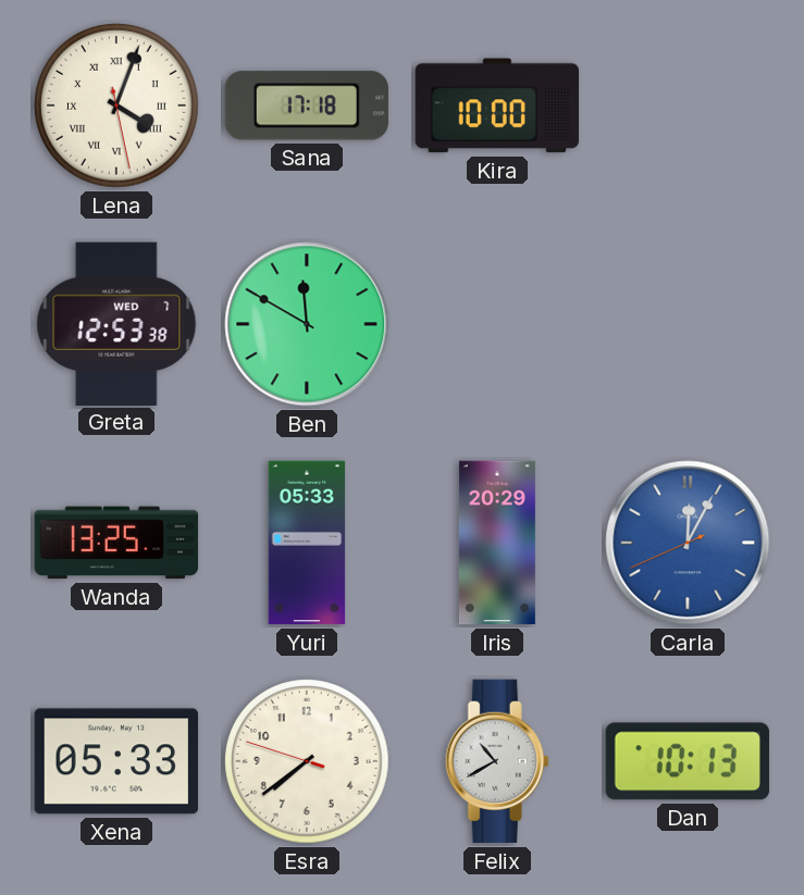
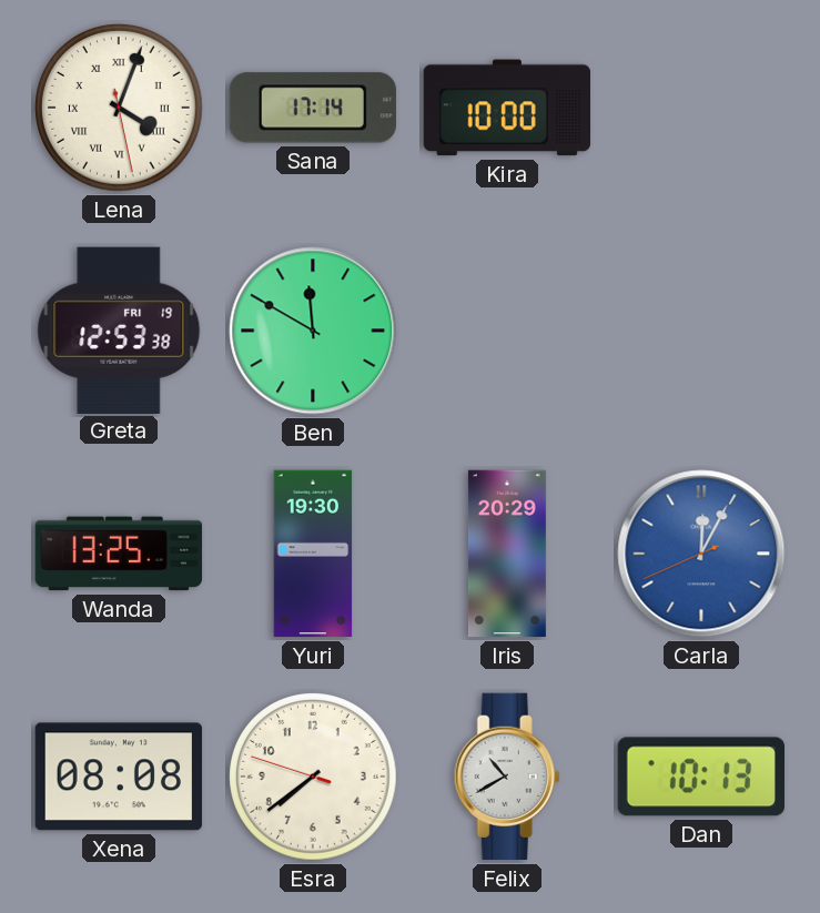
Sana: 17:18 -> 17:14 (313, 108)
Greta date: WED 7 -> FRI 19 (119, 329)
Yuri: 05:33 -> 19:30 (313, 554)
Xena: 05:33 -> 08:08 (118, 777)
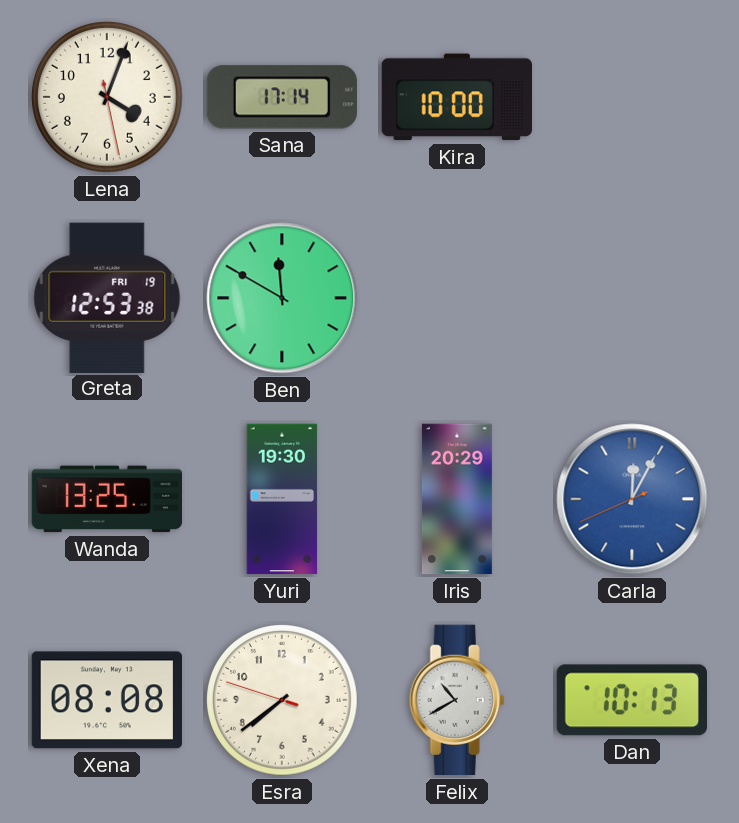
Lena numerals: Roman -> Arabic (108, 98)
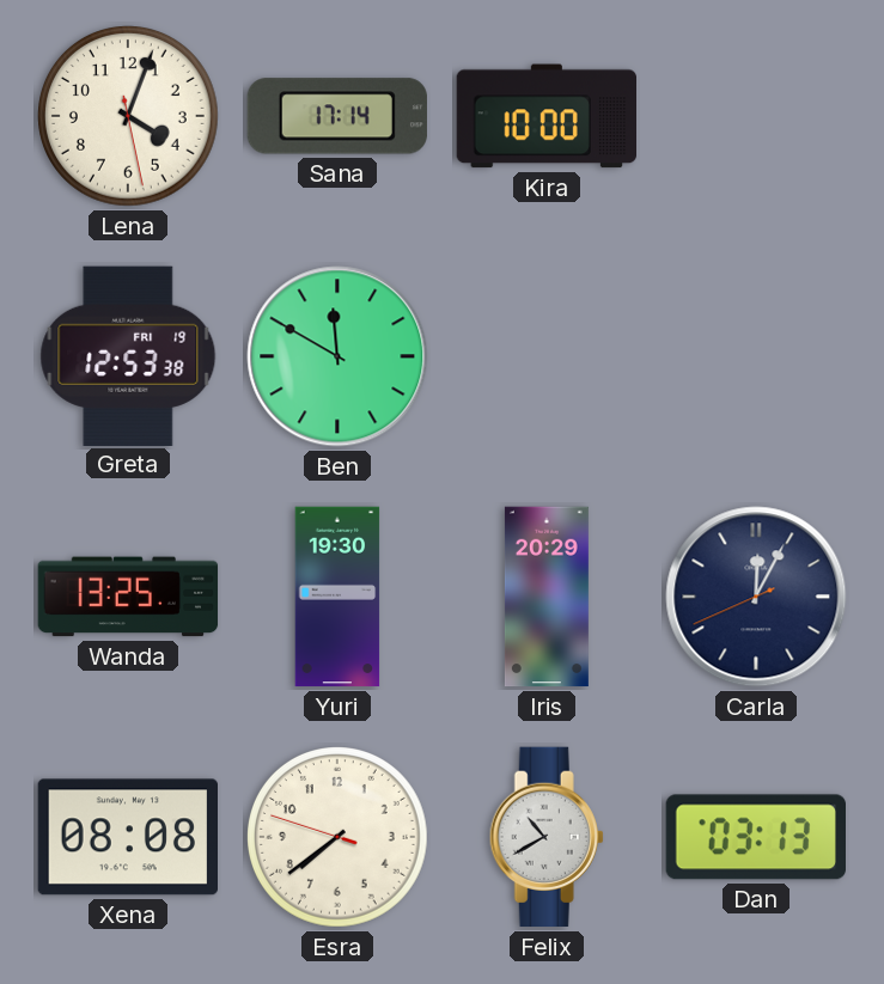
Carla dial: blue -> navy (756, 597)
Dan: 10:13 -> 03:13 (755, 837)
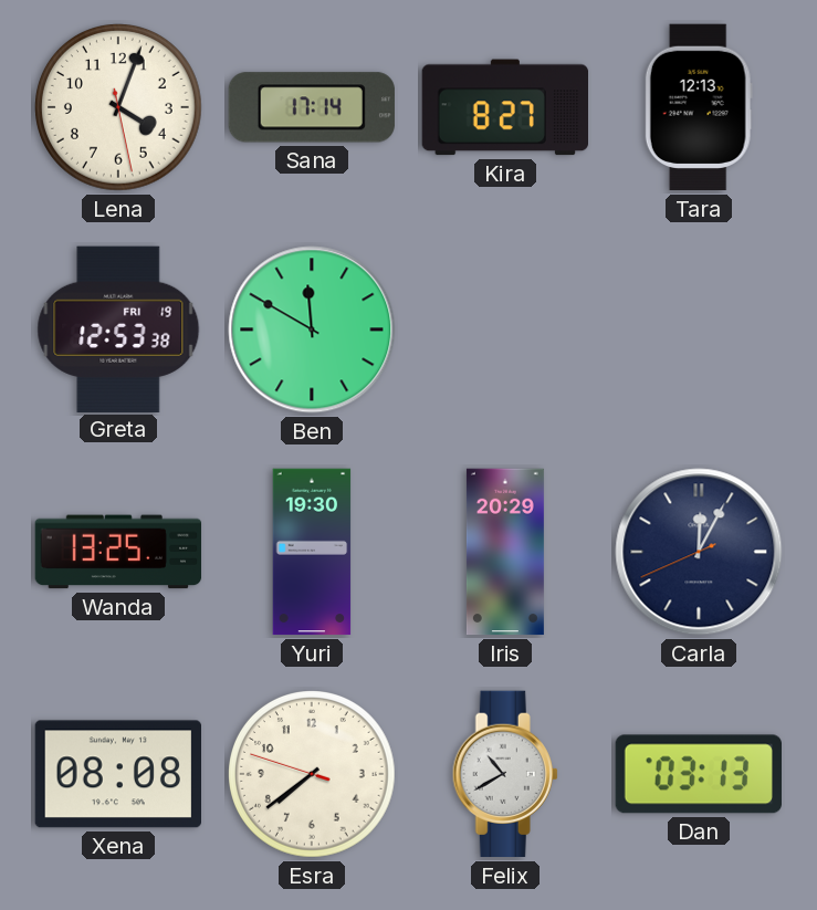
Kira: 10:00 -> 8:27 (504, 107)
Tara: none -> 12:13 (699, 107)
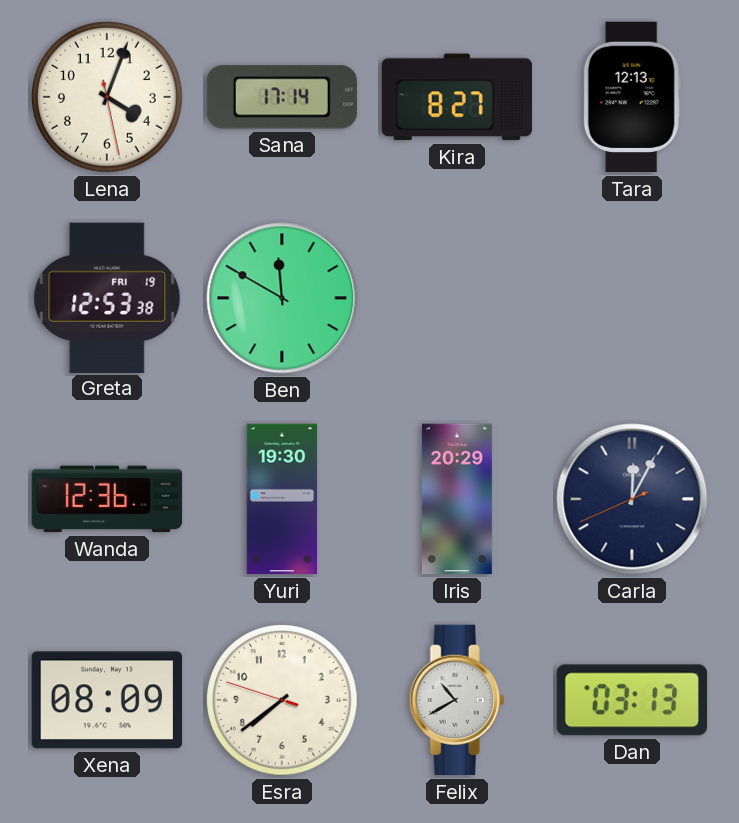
Wanda: 13:25 -> 12:36 (107, 499)
Xena: 08:08 -> 08:09 (106, 700)
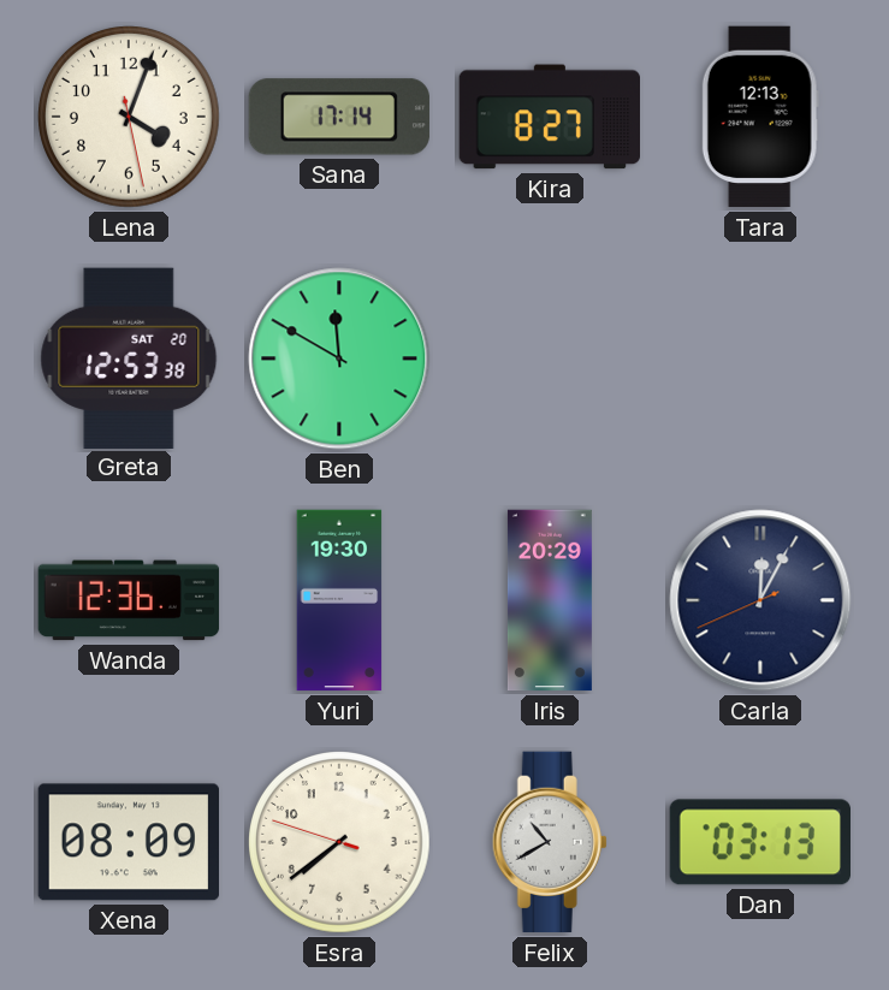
Greta date: FRI 19 -> SAT 20 (129, 357)
